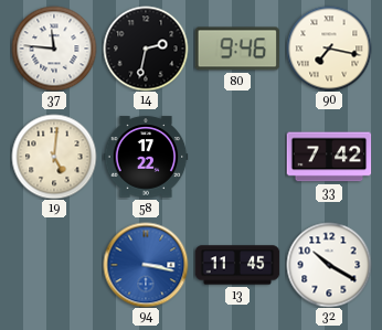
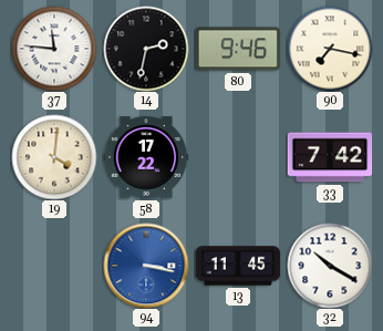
19: 5:01 -> 4:01 (54, 157)
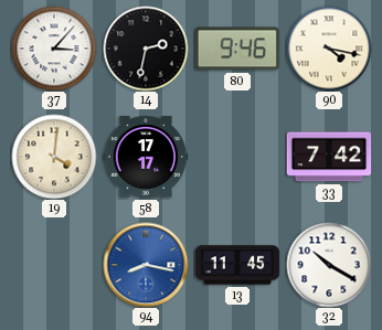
37: 11:46 -> 3:07 (54, 49)
90: 7:17 -> 4:17 (329, 49)
58: 17:22 -> 17:17 (146, 157)
94: 3:17 -> 8:17 (146, 265)
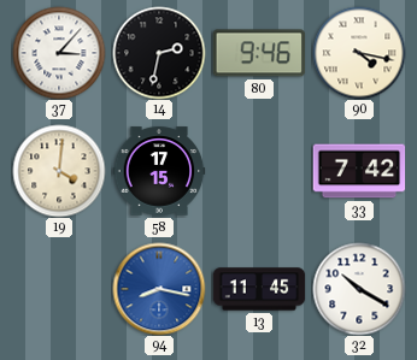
58: 17:17 -> 17:15 (159, 171)
